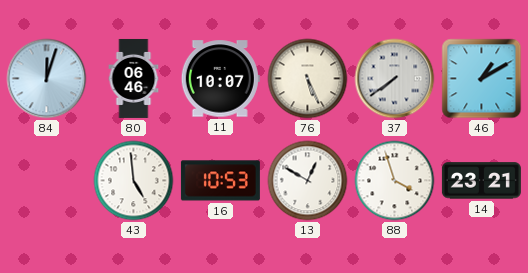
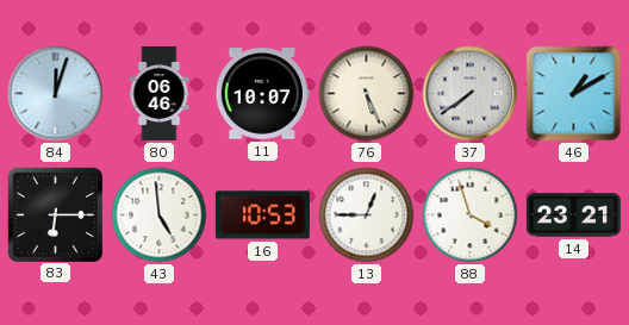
83: none -> 6:15 (55, 214)
13: 12:50 -> 12:45 (367, 215)
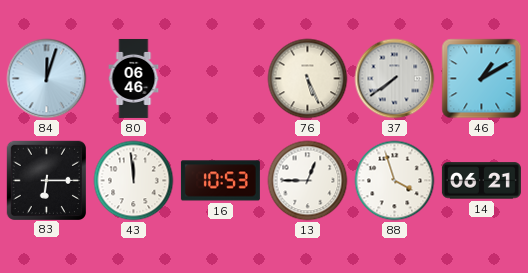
11: 10:07 -> none (262, 94)
43: 4:59 -> 11:59 (134, 181)
14: 23:21 -> 06:21 (481, 181)
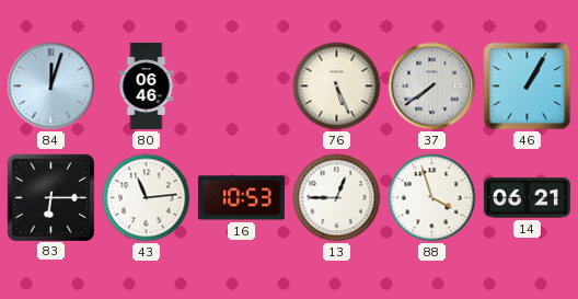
46: 1:10 -> 1:05 (528, 87)
43: 11:59 -> 11:14 (147, 198)
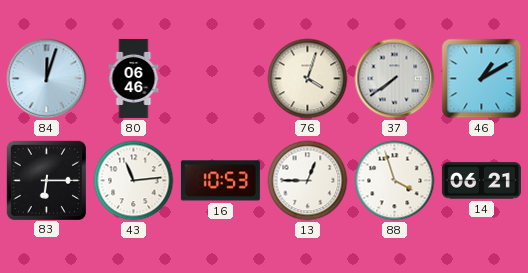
76: 5:26 -> 4:03 (308, 79)
46: 1:05 -> 1:10 (482, 79)
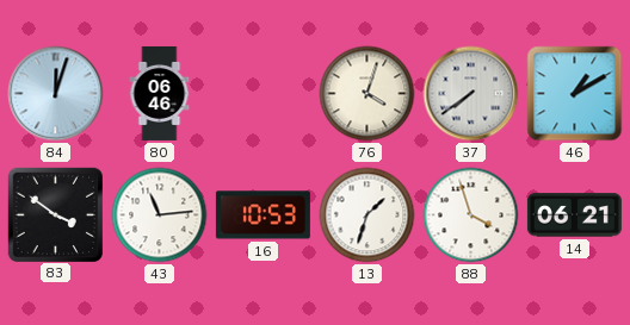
83: 6:15 -> 3:51 (55, 214)
13: 12:45 -> 1:33 (367, 215)
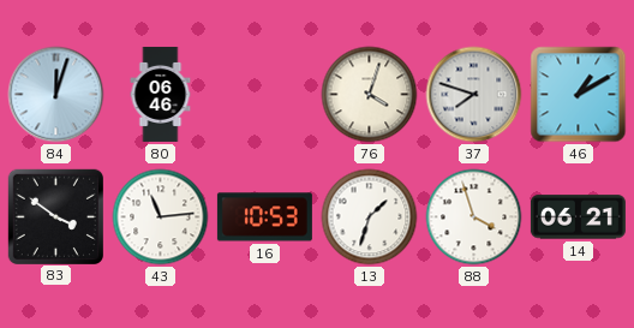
37: 7:39 -> 7:48 (474, 95)
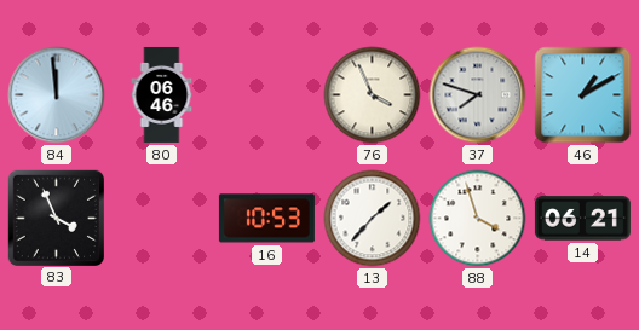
84: 12:03 -> 11:59 (57, 95)
76: 4:03 -> 3:56 (373, 95)
83: 3:51 -> 3:56 (56, 218)
43: 11:14 -> none (161, 217)
13: 1:33 -> 1:37 (373, 219)
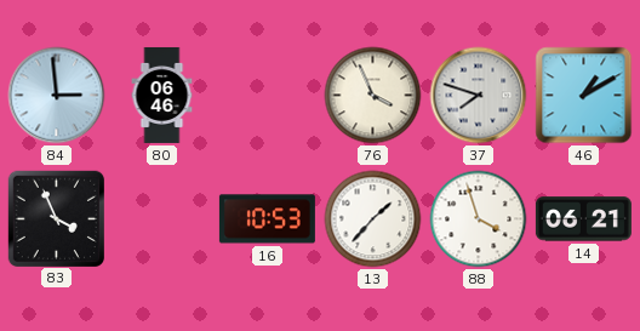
84: 11:59 -> 2:59 (57, 96)
